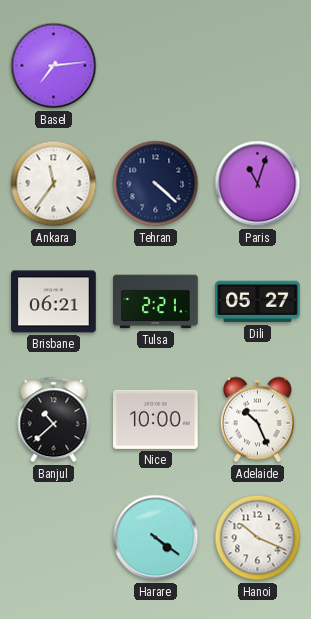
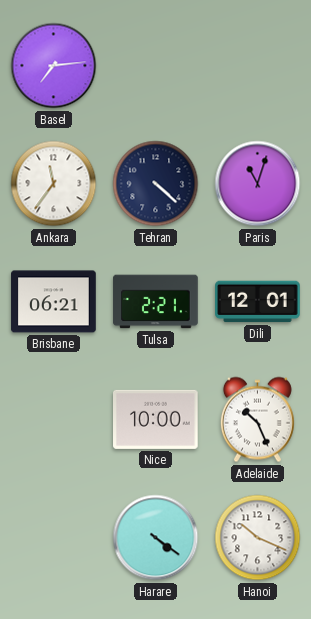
Dili: 05:27 -> 12:01 (258, 302)
Banjul: 10:38 -> none (54, 420)
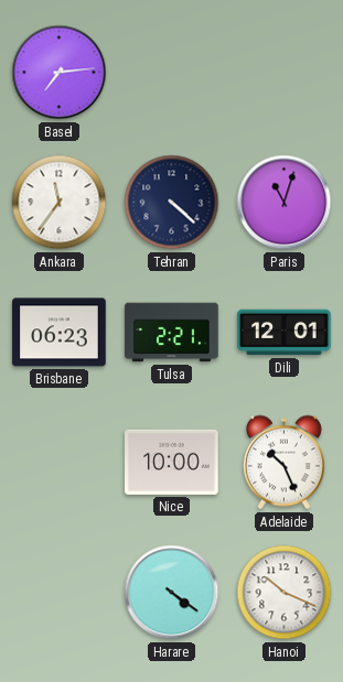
Brisbane: 06:21 -> 06:23 (60, 333)
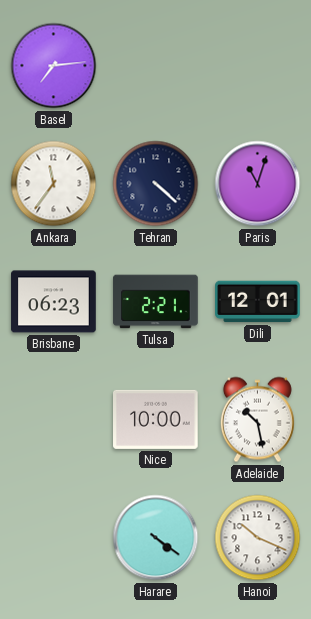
Adelaide: 10:26 -> 10:28 (257, 420)
